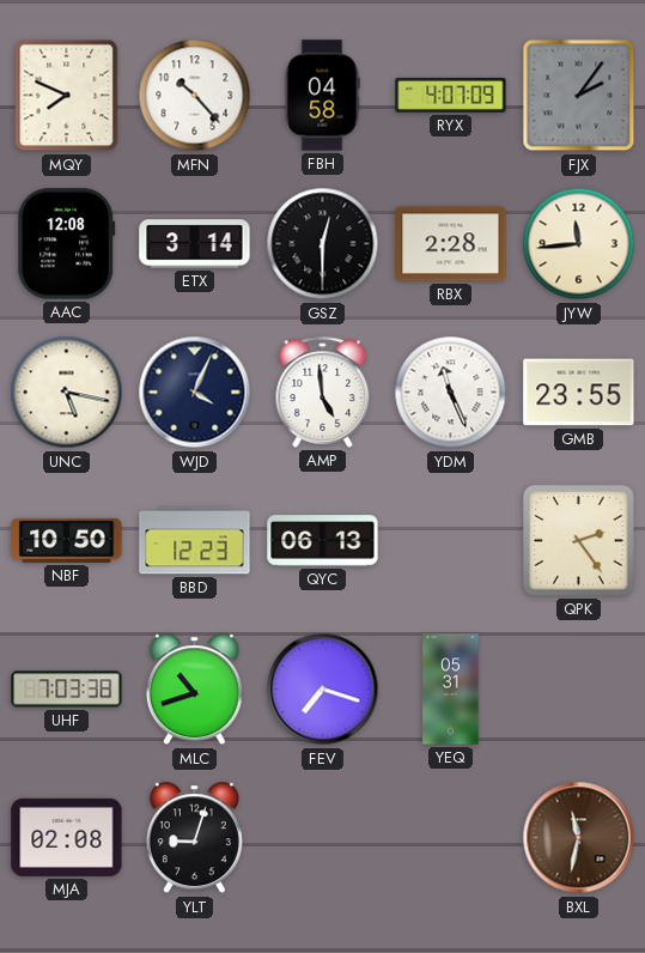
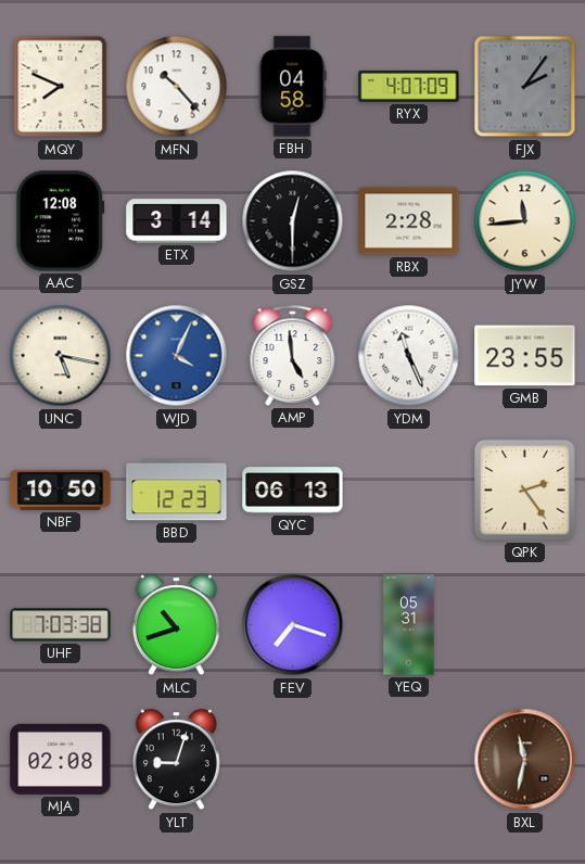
WJD dial: navy -> blue (177, 356)
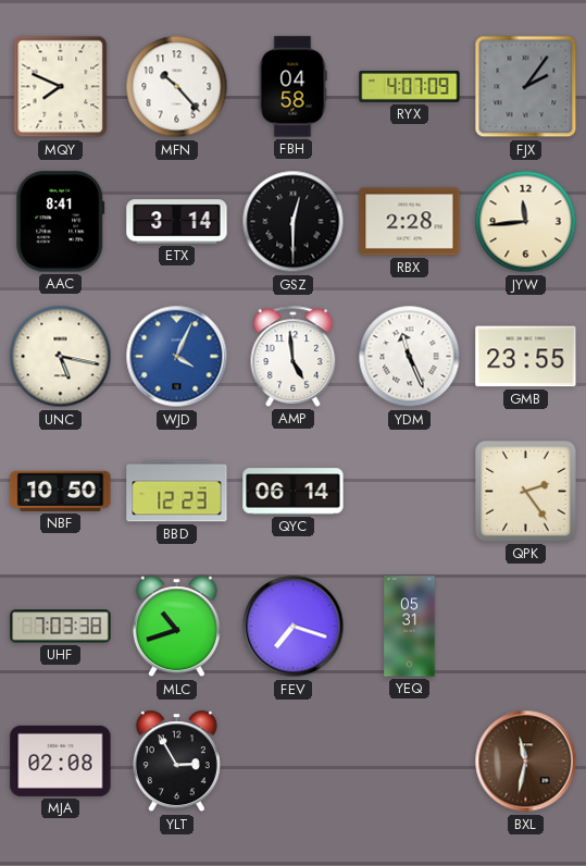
AAC: 12:08 -> 8:41 (61, 222)
QYC: 06:13 -> 06:14 (294, 492)
YLT: 9:03 -> 2:55 (176, 762)
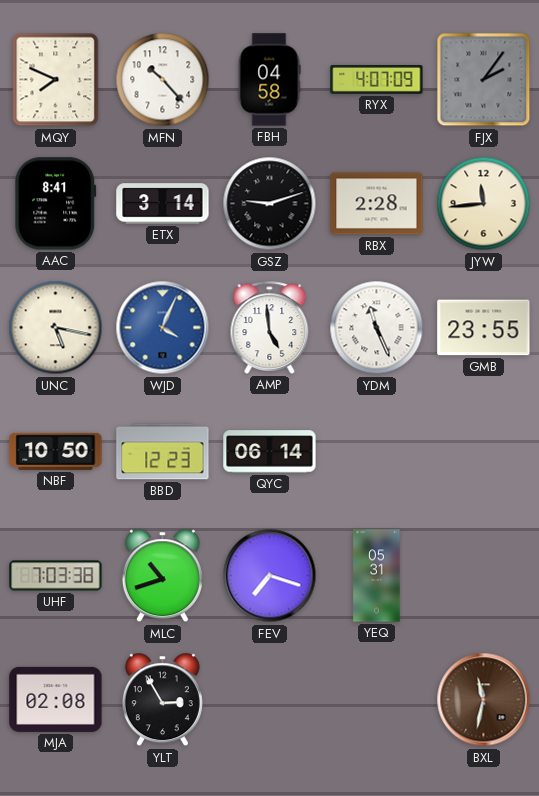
GSZ: 12:30 -> 9:12 (270, 204)
QPK: 2:24 -> none (526, 492)
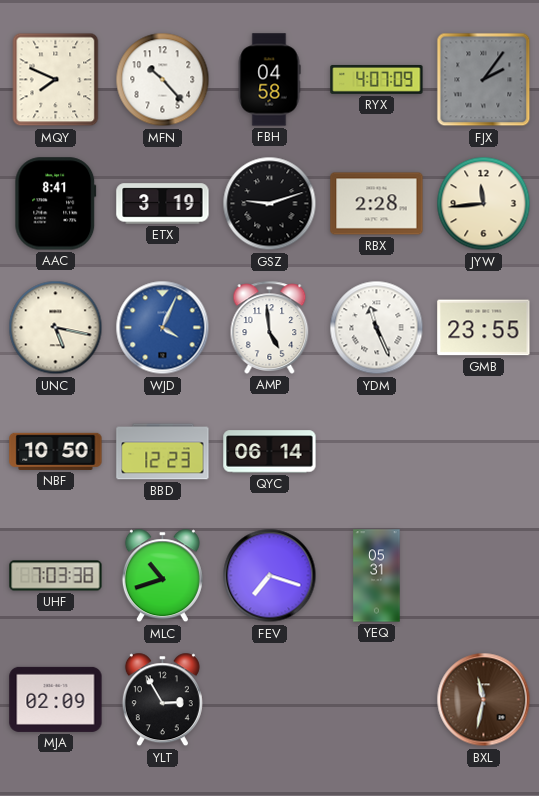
ETX: 3:14 -> 3:19 (163, 204)
MJA: 02:08 -> 02:09 (56, 699)
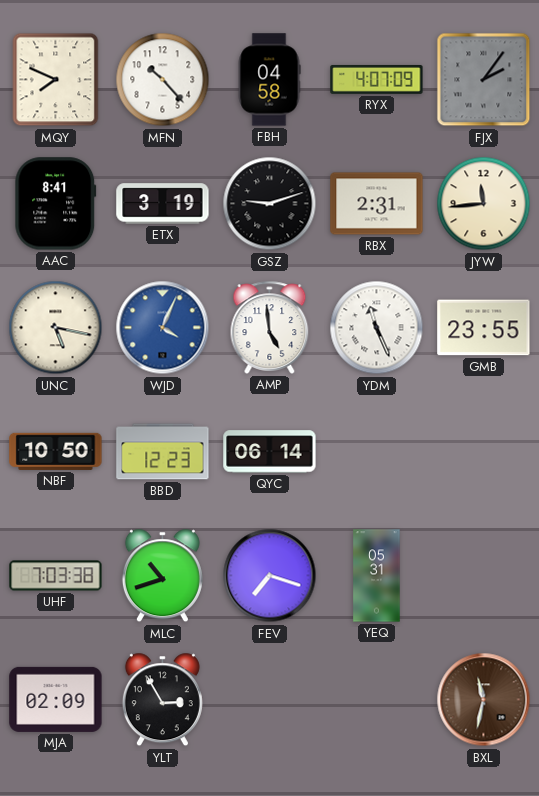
RBX: 2:28 -> 2:31 (377, 204)
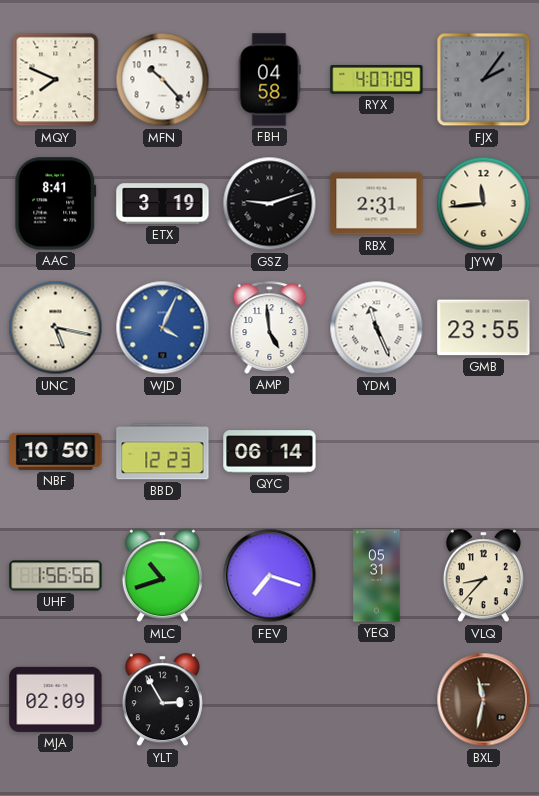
UHF: 7:03 -> 1:56 (56, 576)
VLQ: none -> 8:37 (483, 576)
